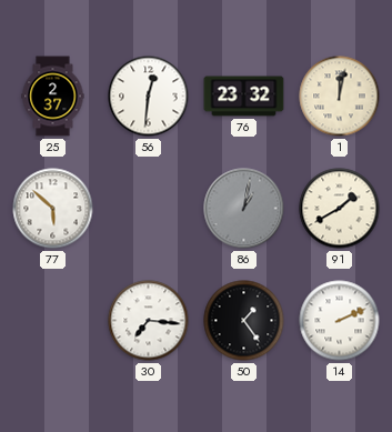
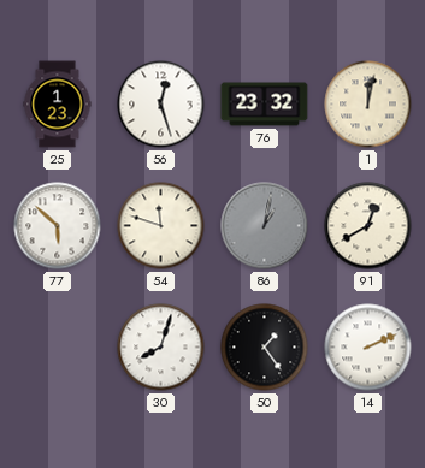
25: 2:37 -> 1:23 (58, 105)
56: 12:31 -> 12:27 (161, 105)
54: none -> 11:48 (161, 226)
91: 1:40 -> 12:40 (368, 226)
30: 7:16 -> 8:03 (161, 348)
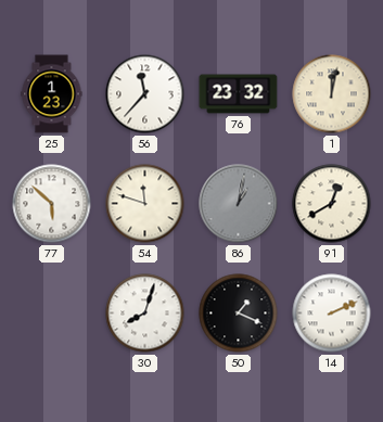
56: 12:27 -> 11:37 (145, 94)
50: 1:24 -> 1:19 (239, 314)
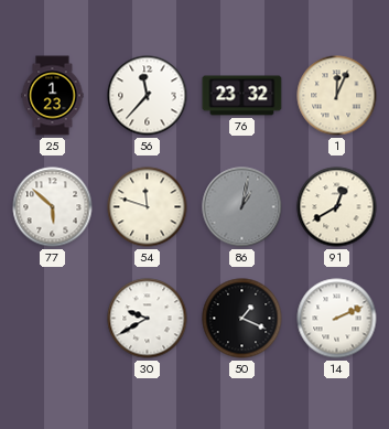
1: 12:02 -> 12:04 (337, 96)
30: 8:03 -> 9:40 (148, 319)
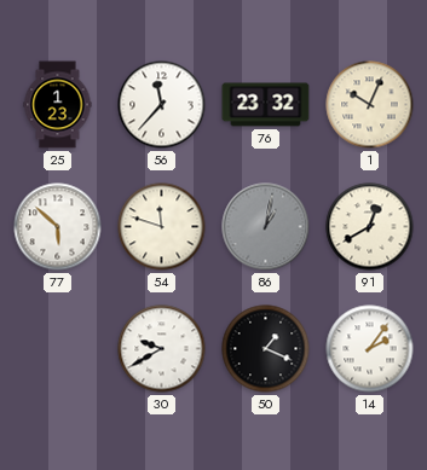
1: 12:04 -> 10:04 (370, 105)
14: 2:11 -> 2:06 (370, 349)
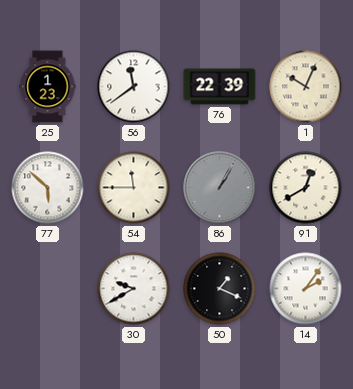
56: 11:37 -> 11:39 (134, 87)
76: 23:32 -> 22:39 (220, 87)
54: 11:48 -> 11:45 (134, 188)
86: 1:02 -> 1:05 (220, 188)
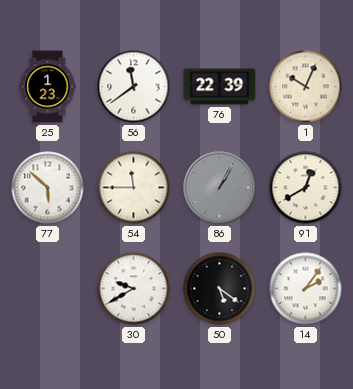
50: 1:19 -> 5:21 (220, 289)
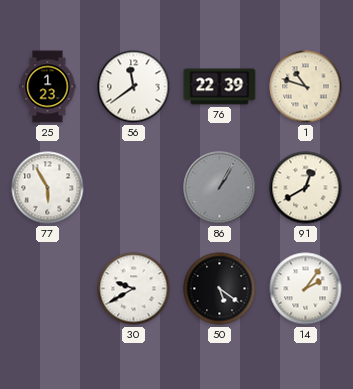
1: 10:04 -> 10:48 (306, 87)
77: 5:52 -> 5:55 (48, 188)
54: 11:45 -> none (134, 188)
